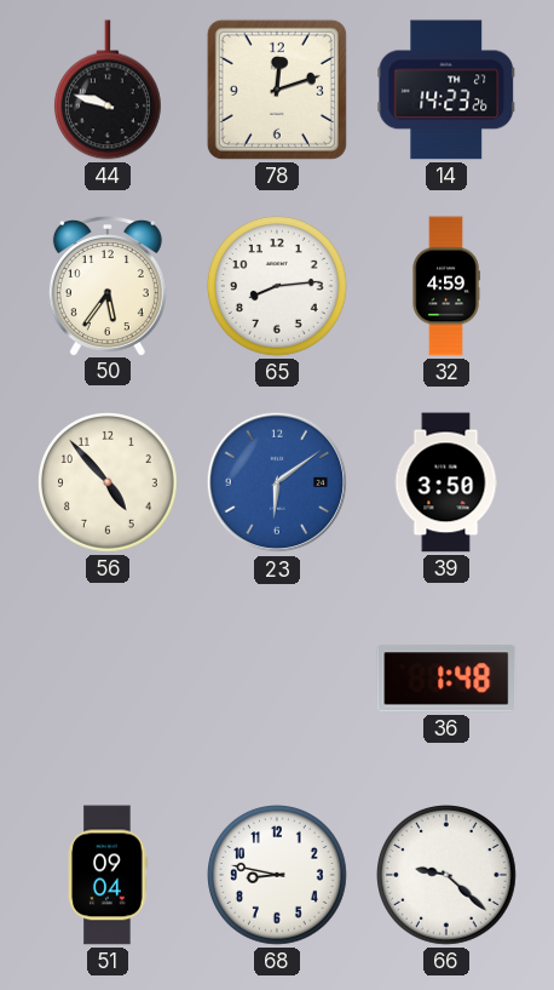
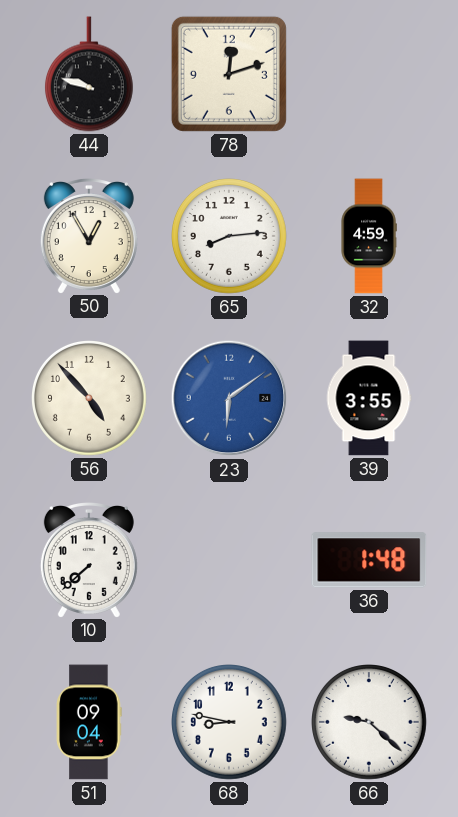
14: 14:23 -> none (446, 90)
50: 5:36 -> 12:55 (89, 236)
39: 3:50 -> 3:55 (369, 398)
10: none -> 7:38 (89, 560)
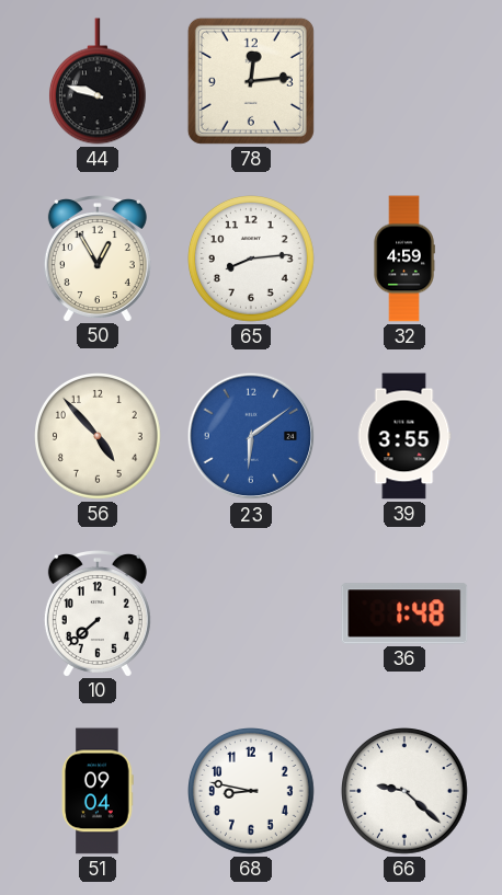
78: 12:12 -> 12:14 (251, 81)
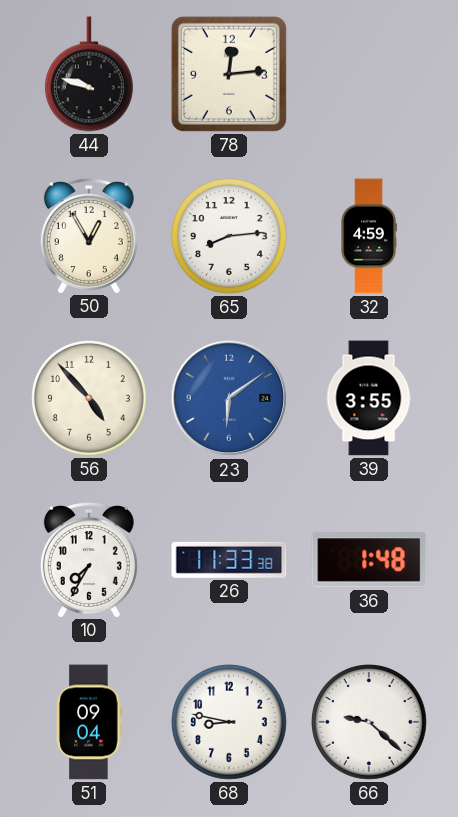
10: 7:38 -> 7:35 (89, 560)
26: none -> 11:33 (229, 560)
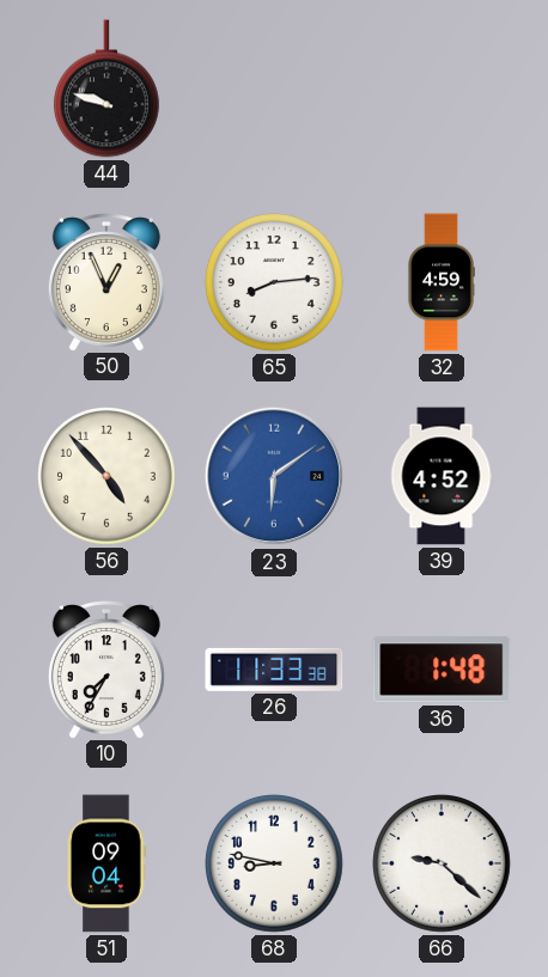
78: 12:14 -> none (229, 74)
50: 12:55 -> 12:56 (106, 282)
39: 3:55 -> 4:52 (442, 476)
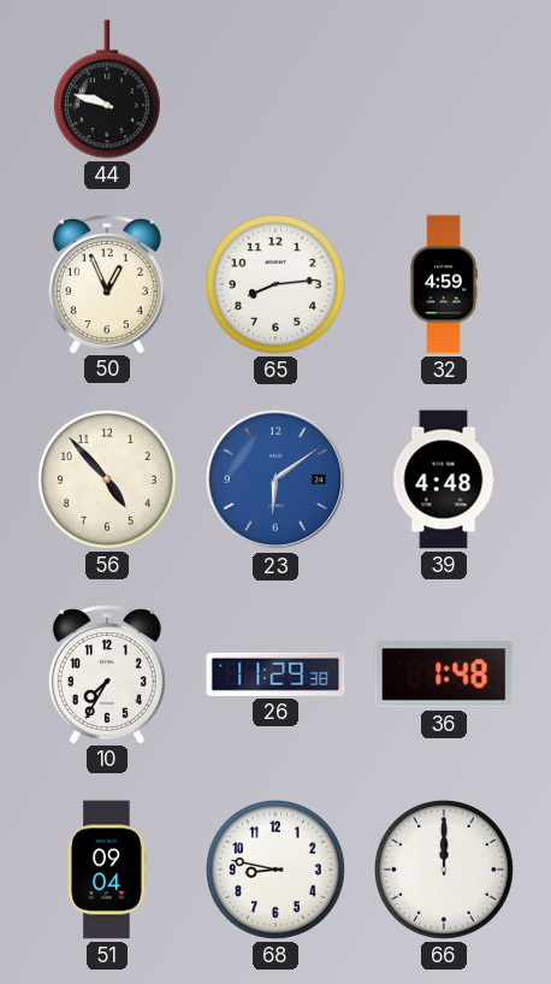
39: 4:52 -> 4:48 (444, 479)
26: 11:33 -> 11:29 (275, 674)
66: 9:22 -> 12:00 (445, 871)
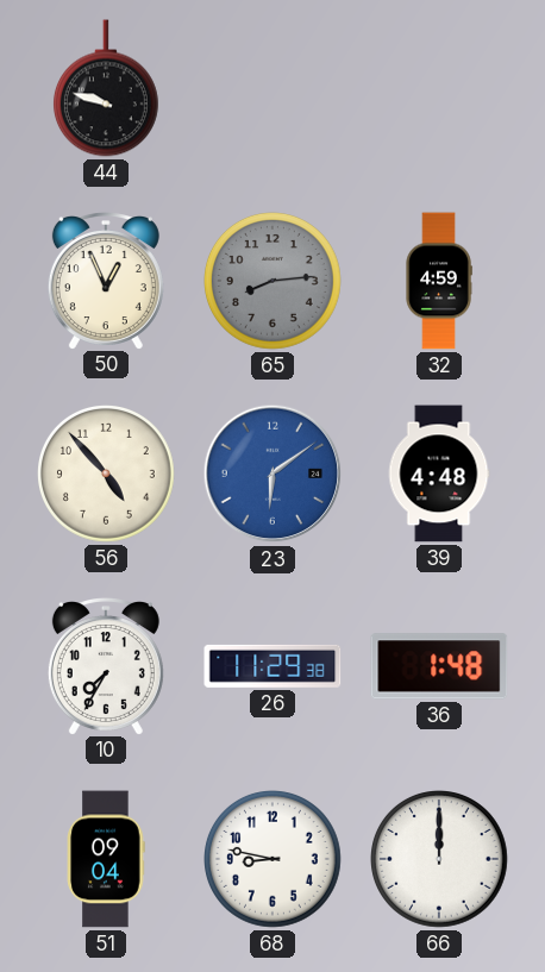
65 dial: white -> grey (274, 282)
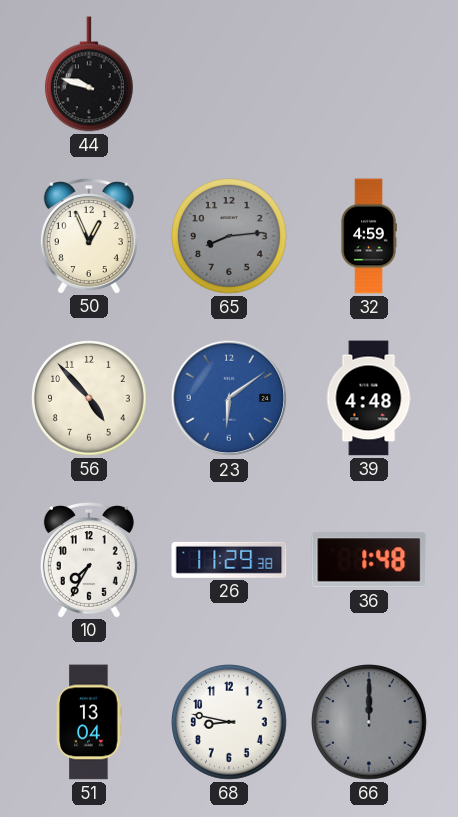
51: 09:04 -> 13:04 (89, 722)
66 dial: white -> grey (370, 723)
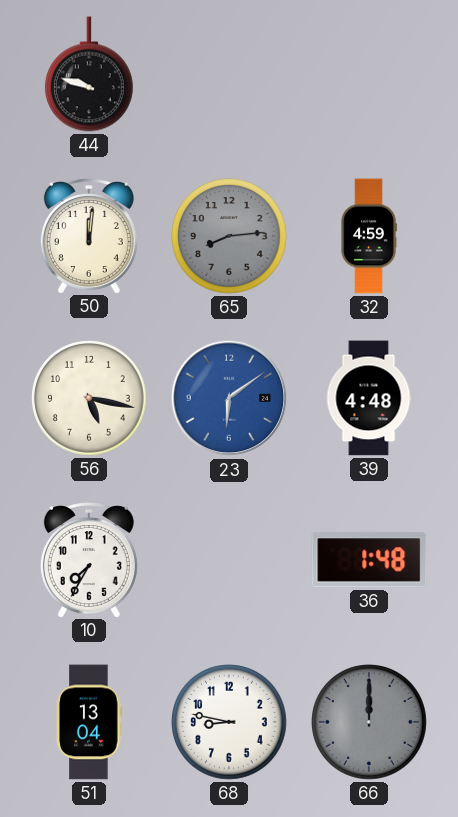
50: 12:56 -> 12:01 (89, 236)
56: 4:53 -> 5:17 (90, 399)
26: 11:29 -> none (229, 560)
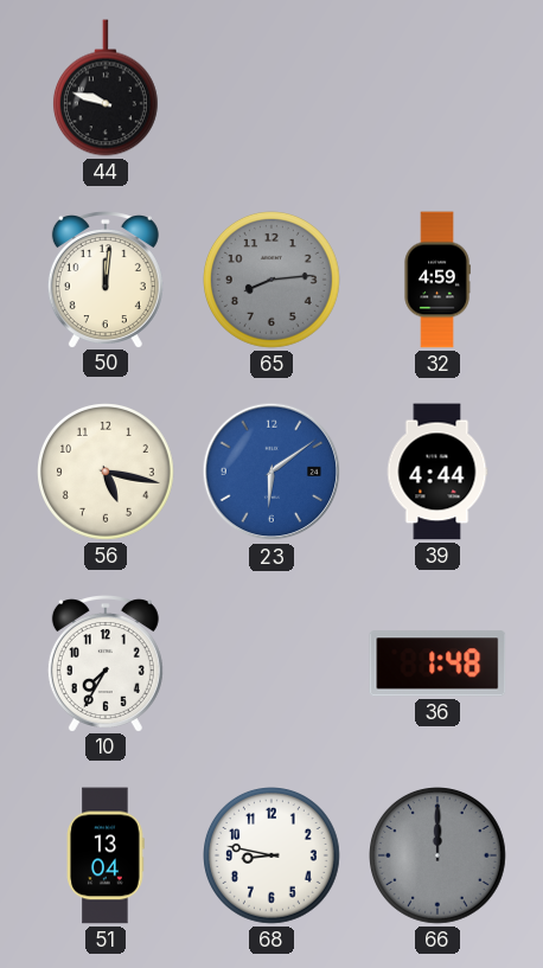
39: 4:48 -> 4:44 (437, 472)
